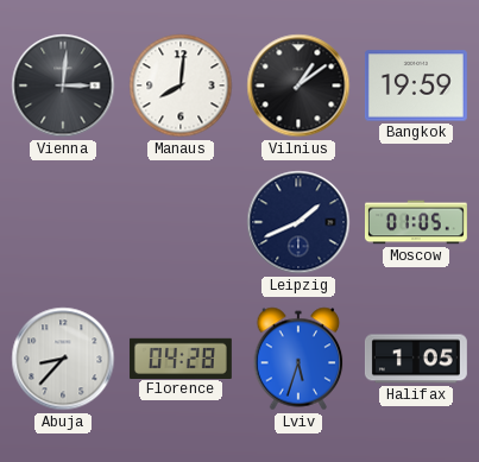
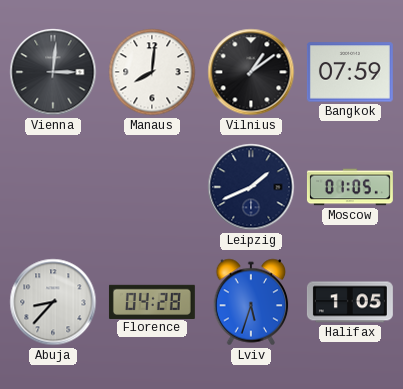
Bangkok: 19:59 -> 07:59 (350, 72)
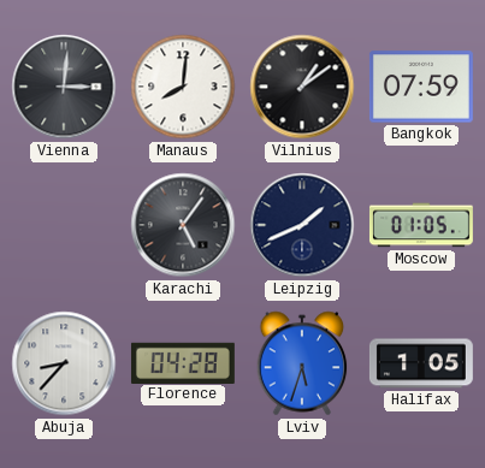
Karachi: none -> 5:06 (183, 225)
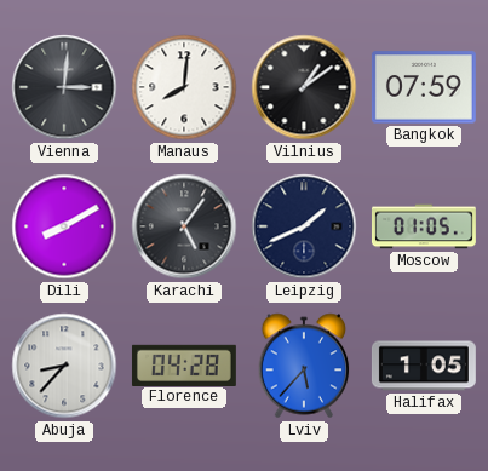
Dili: none -> 8:10 (64, 226)
Lviv: 5:33 -> 5:37 (304, 366)
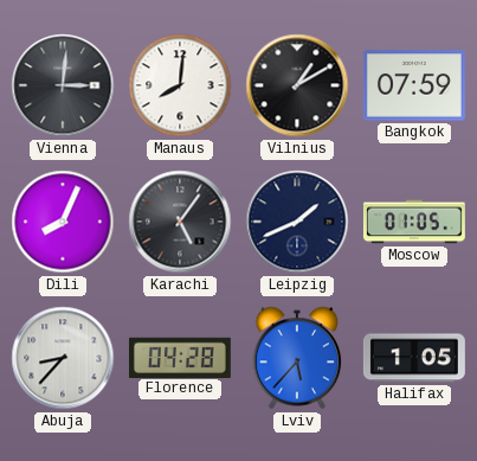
Vilnius: 1:09 -> 1:10 (297, 85)
Dili: 8:10 -> 8:04 (63, 222)
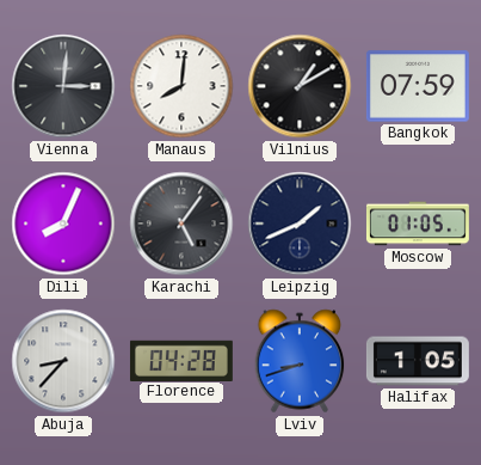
Lviv: 5:37 -> 8:42 (300, 361)
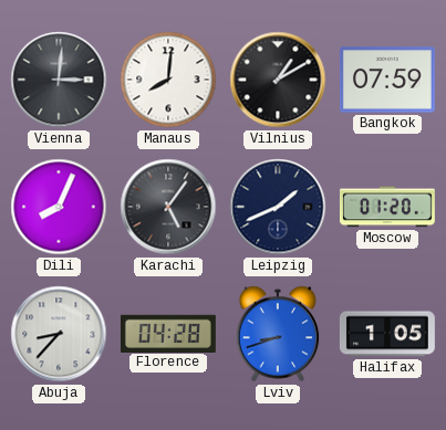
Moscow: 01:05 -> 01:20 (387, 207)
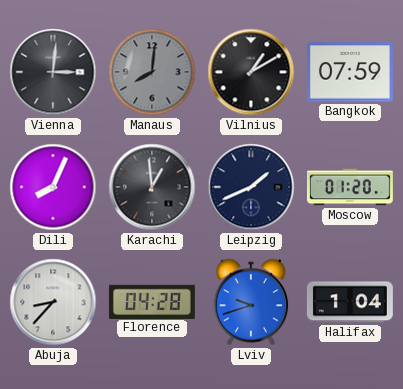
Manaus dial: white -> grey (152, 72)
Karachi: 5:06 -> 12:59 (152, 187)
Lviv: 8:42 -> 9:42 (251, 302)
Halifax: 1:05 -> 1:04 (350, 302)
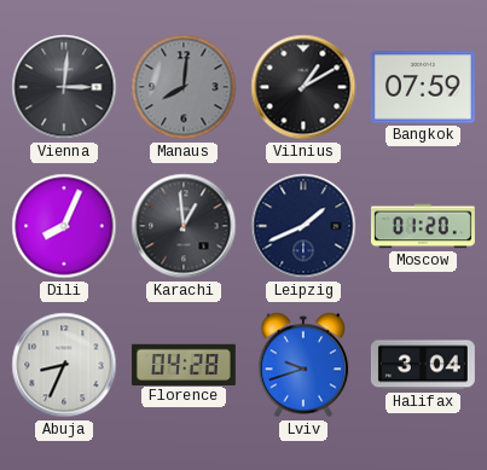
Abuja: 8:37 -> 8:34 (64, 365)
Halifax: 1:04 -> 3:04 (423, 365)
